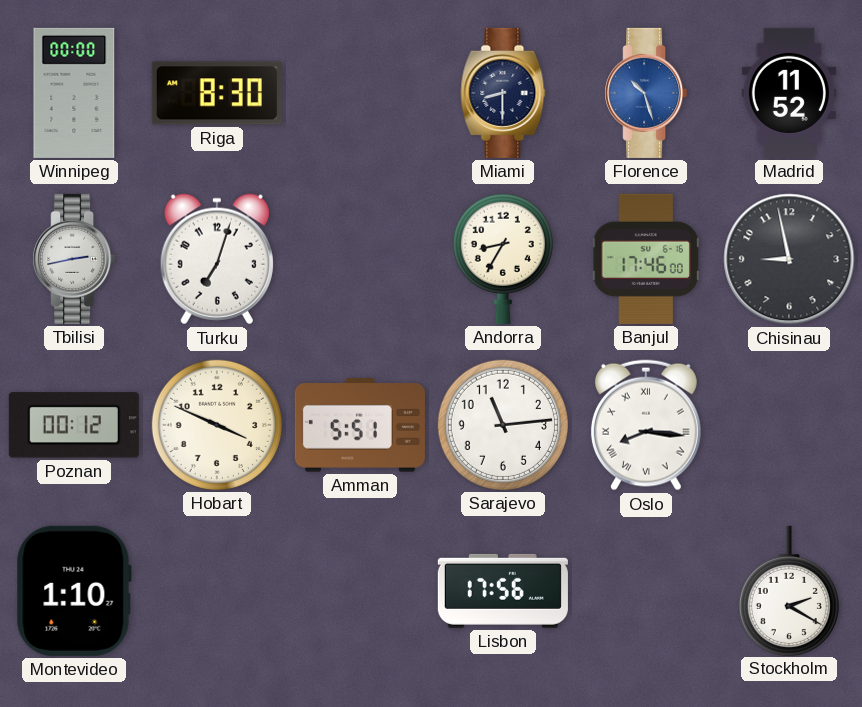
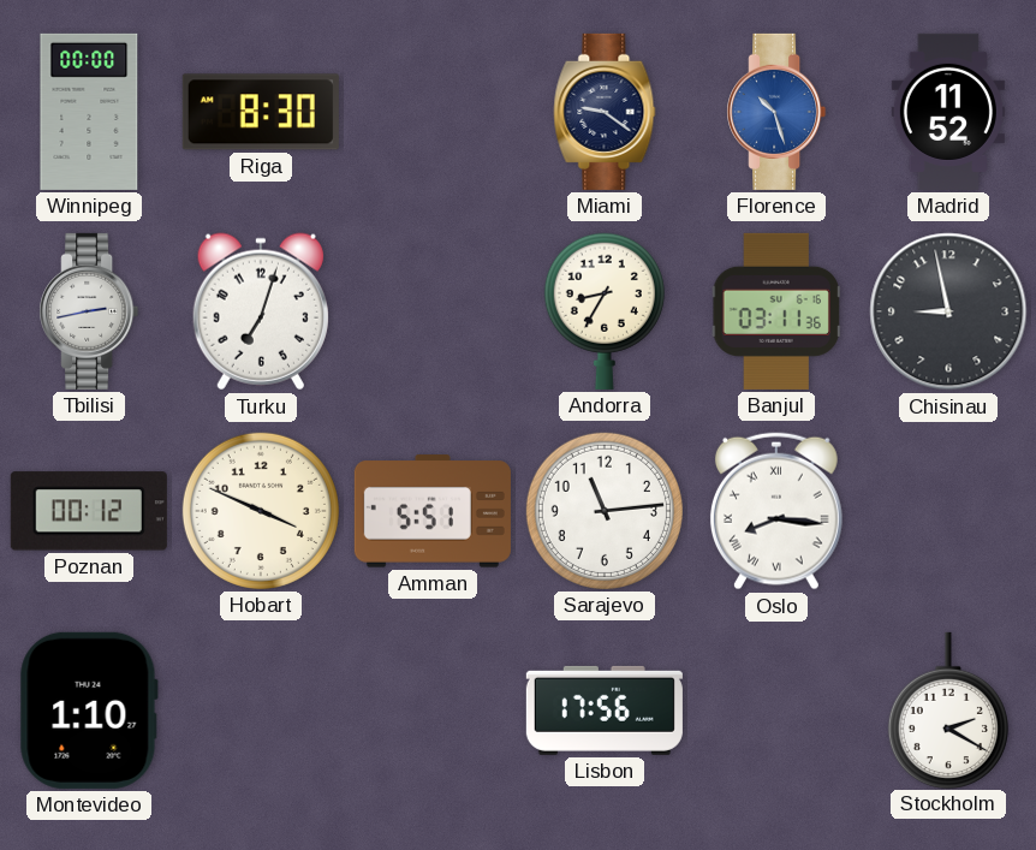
Miami: 8:30 -> 9:21 (605, 112)
Banjul: 17:46 -> 03:11 (776, 311)
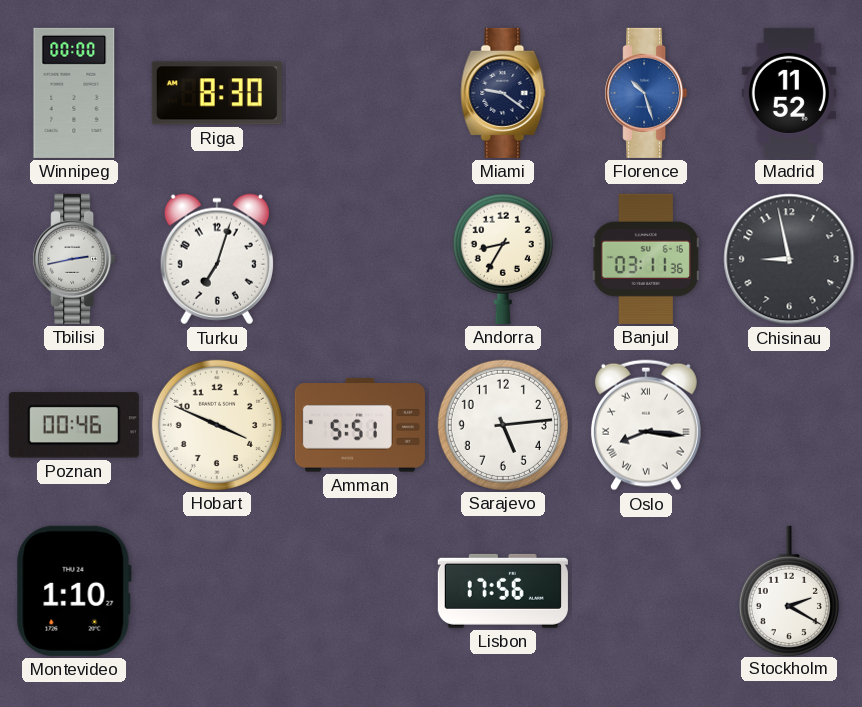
Poznan: 00:12 -> 00:46 (74, 425)
Sarajevo: 11:14 -> 5:14 (503, 425)
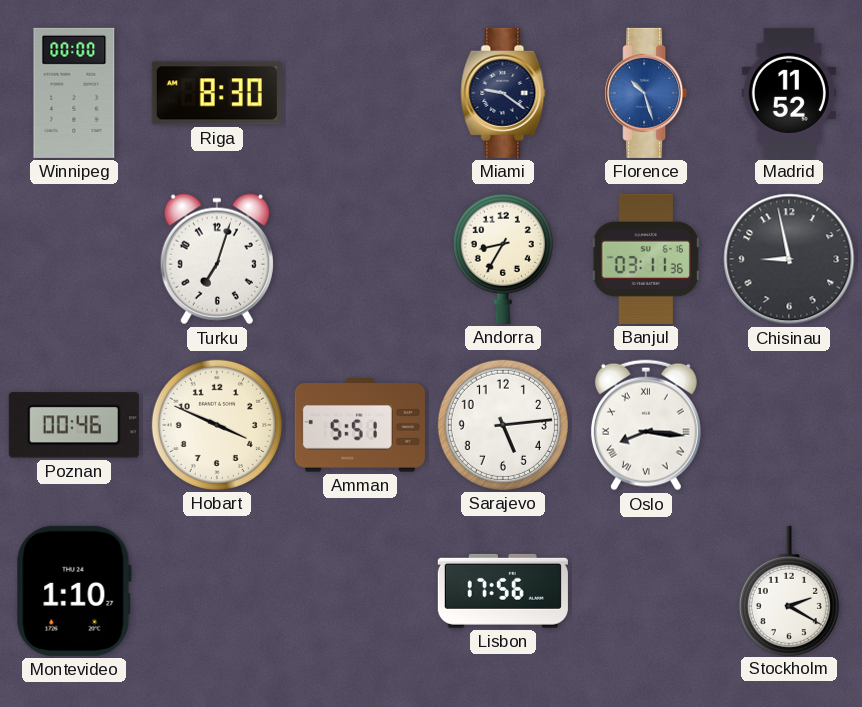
Tbilisi: 2:43 -> none (74, 259)
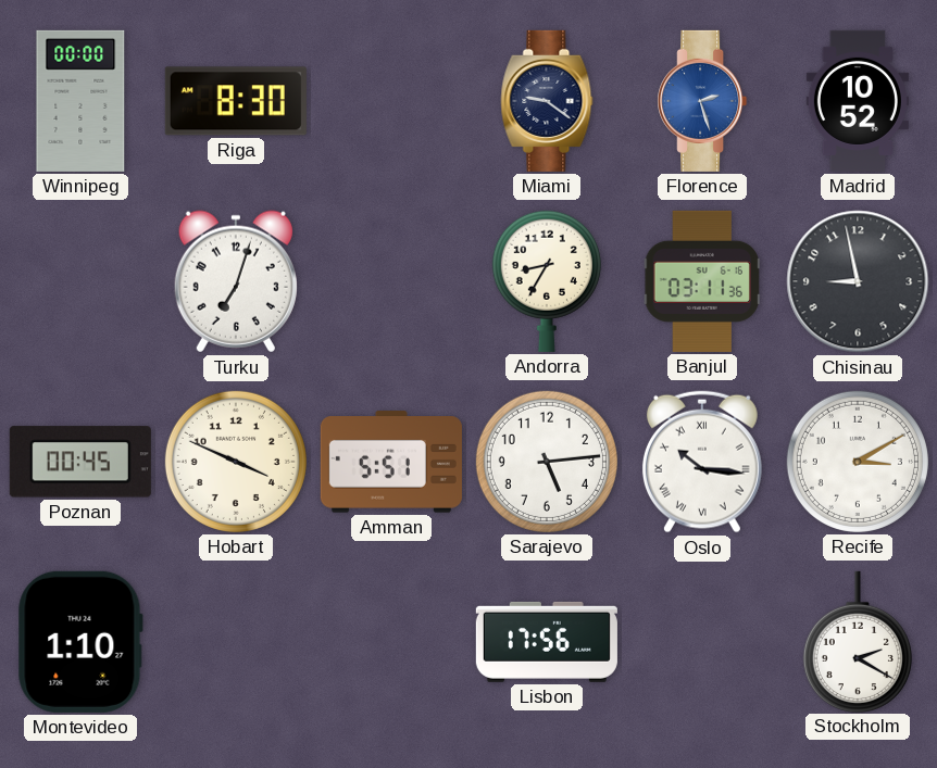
Florence: 10:27 -> 2:27 (702, 101)
Madrid: 11:52 -> 10:52 (858, 101)
Poznan: 00:46 -> 00:45 (80, 462)
Oslo: 8:16 -> 10:16 (702, 462)
Recife: none -> 3:10 (858, 462)
